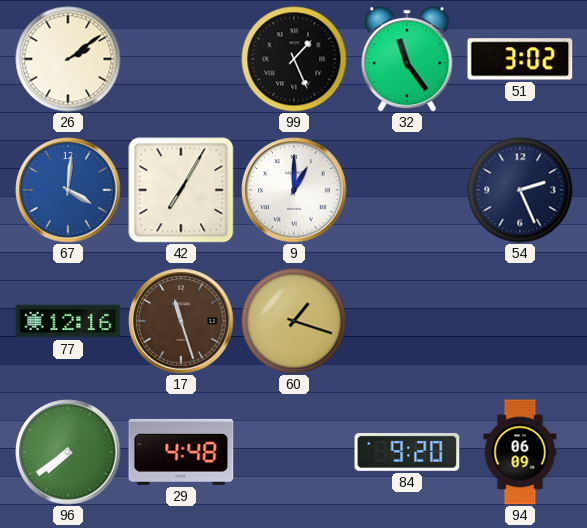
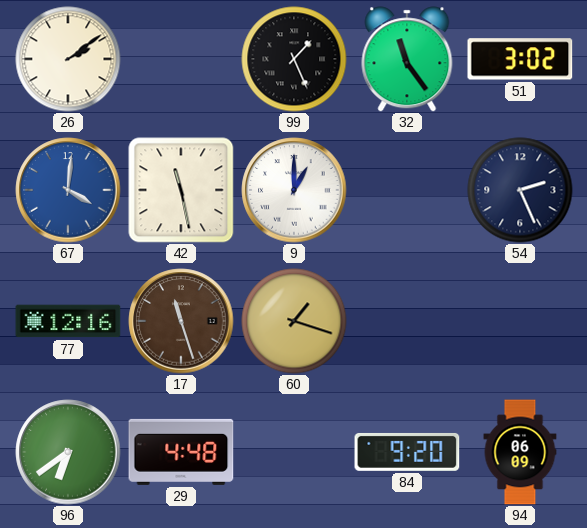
42: 7:05 -> 11:28 (181, 190)
96: 7:39 -> 6:39 (68, 452)
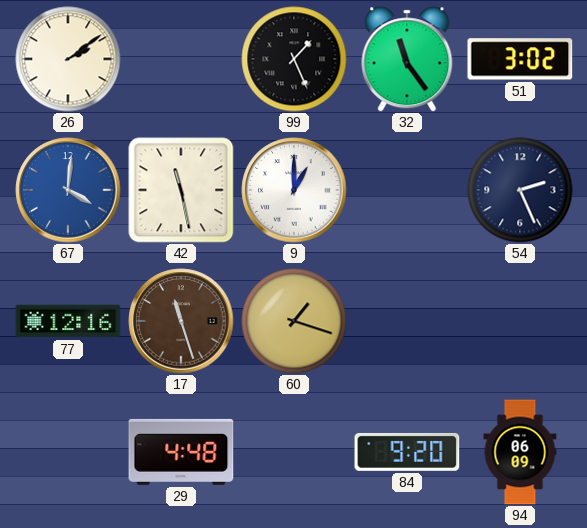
96: 6:39 -> none (68, 452)
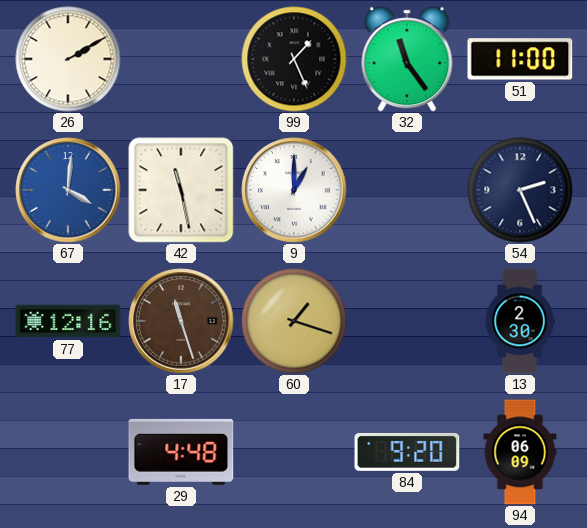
26: 2:09 -> 2:10 (68, 59)
51: 3:02 -> 11:00 (520, 59)
13: none -> 2:30 (520, 321)
